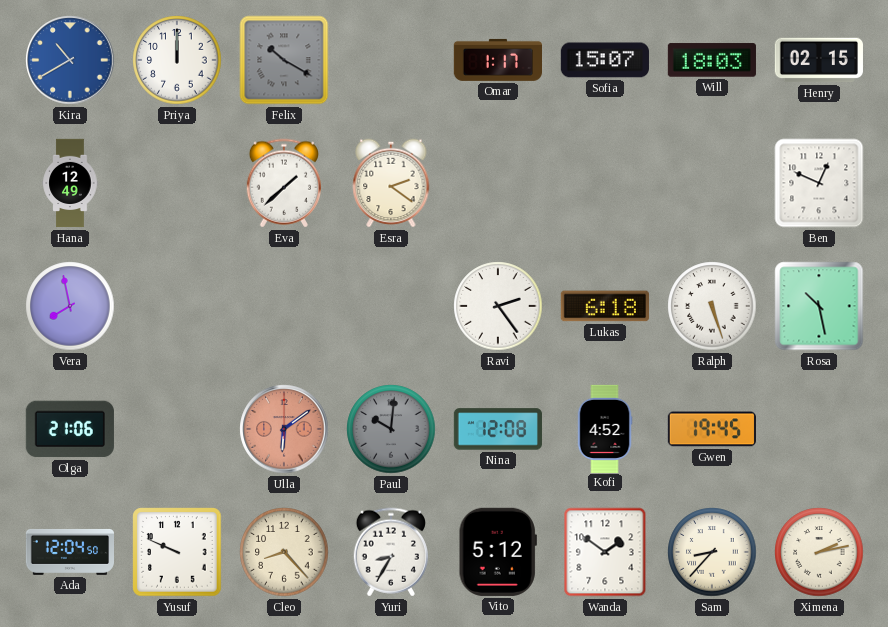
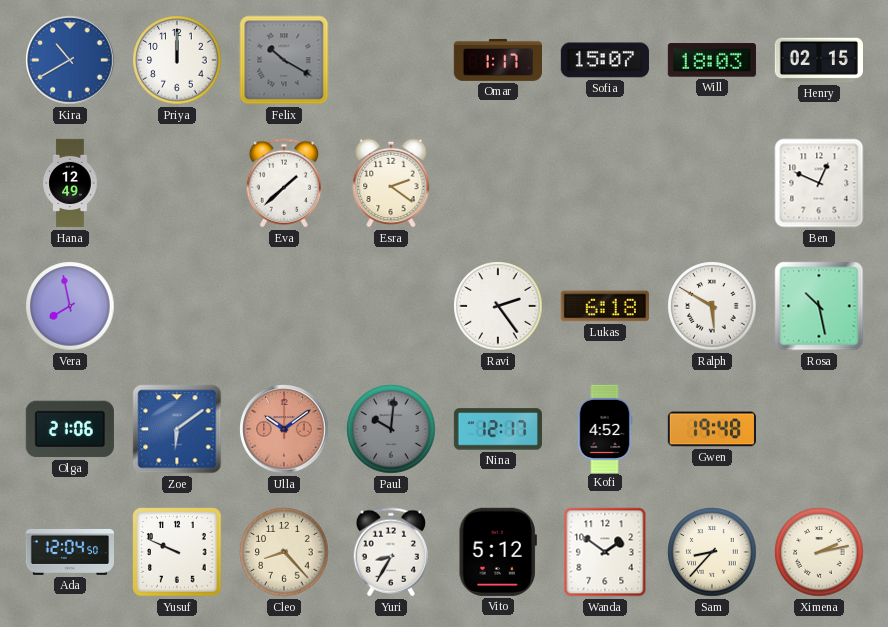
Ralph: 5:27 -> 5:50 (712, 306)
Zoe: none -> 6:09 (177, 429)
Ulla: 6:09 -> 10:09 (284, 429)
Nina: 12:08 -> 12:17 (497, 429)
Gwen: 19:45 -> 19:48 (712, 429)
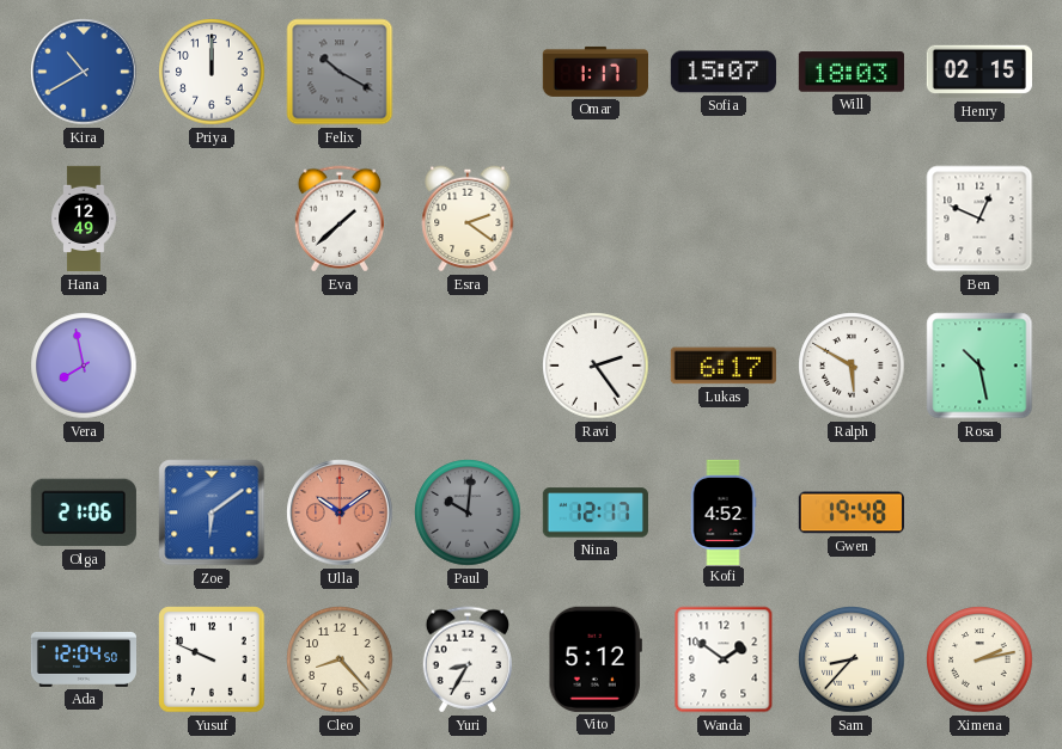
Lukas: 6:18 -> 6:17 (724, 366)
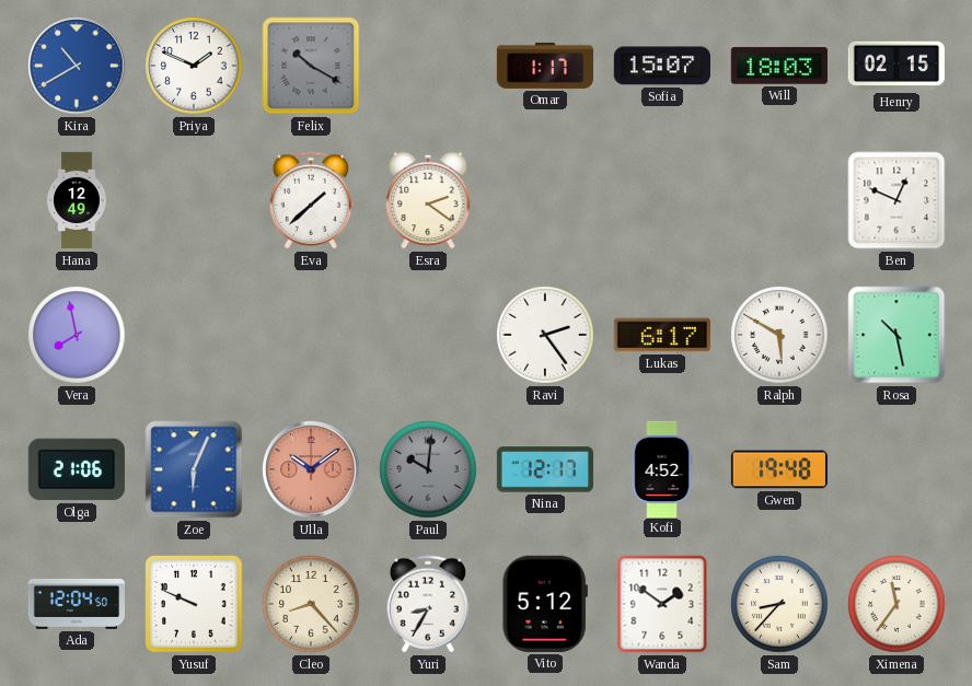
Priya: 12:00 -> 1:49 (194, 66)
Zoe: 6:09 -> 6:04 (194, 469)
Ximena: 2:13 -> 11:36 (896, 604)
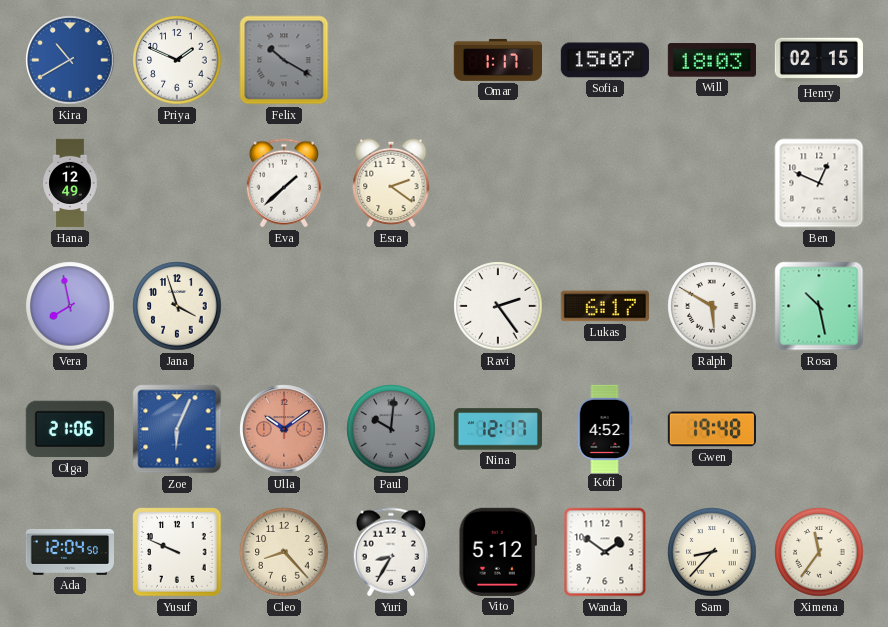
Jana: none -> 3:57 (177, 306)
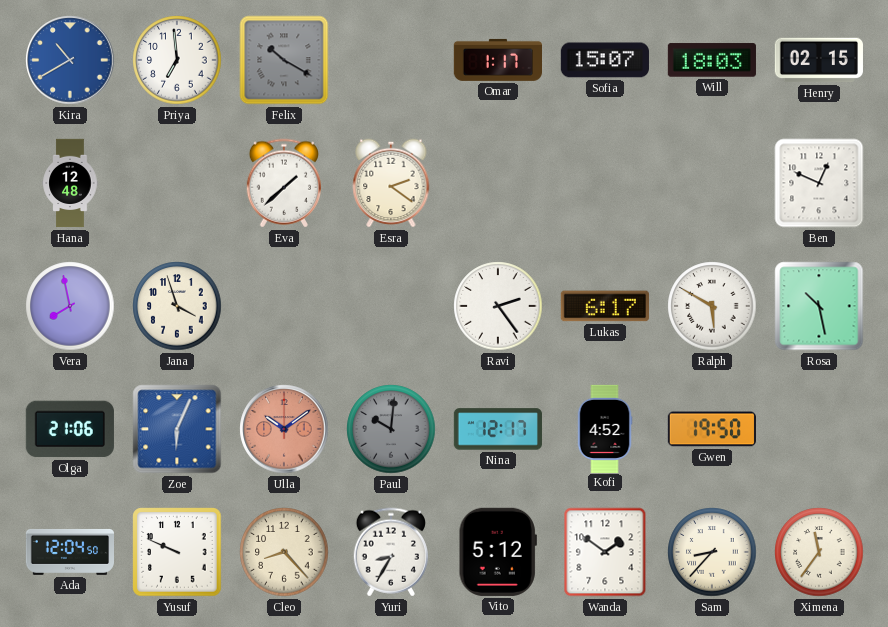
Priya: 1:49 -> 6:59 (177, 60)
Hana: 12:49 -> 12:48 (70, 183)
Gwen: 19:48 -> 19:50 (712, 429)
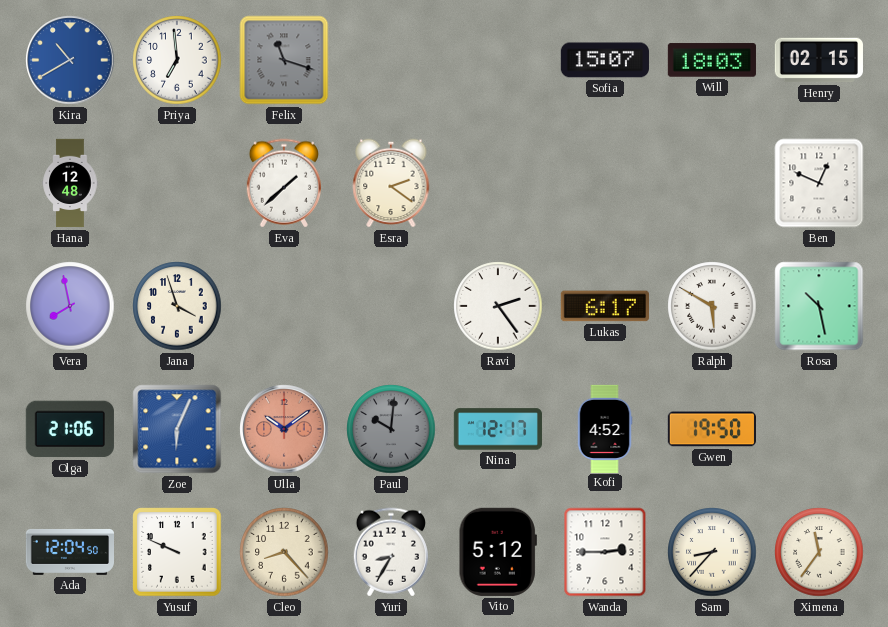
Felix: 10:20 -> 11:18 (284, 60)
Omar: 1:17 -> none (497, 60)
Wanda: 1:51 -> 2:45 (605, 552)
